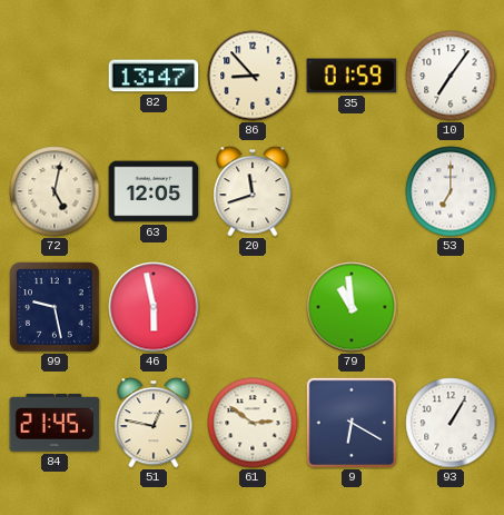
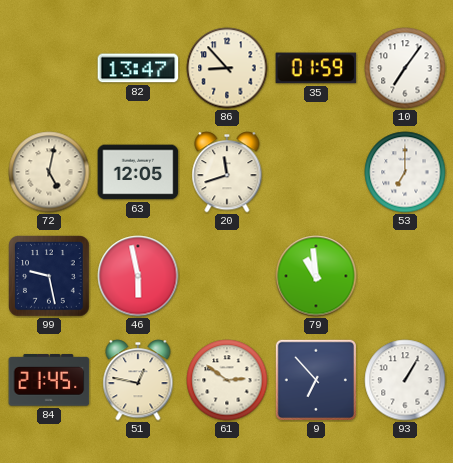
9: 6:20 -> 6:53 (316, 380)
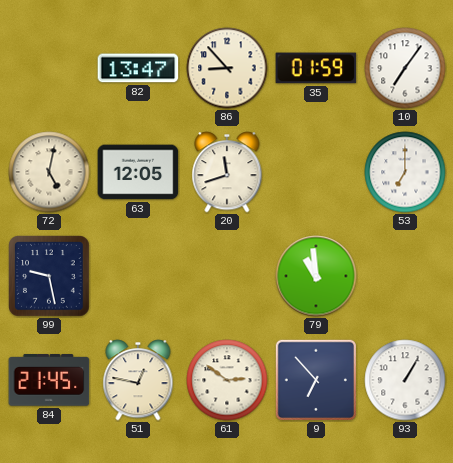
46: 5:58 -> none (138, 276)
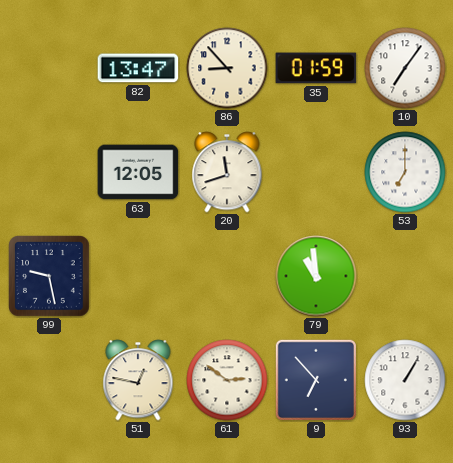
72: 5:02 -> none (49, 172)
84: 21:45 -> none (49, 381)
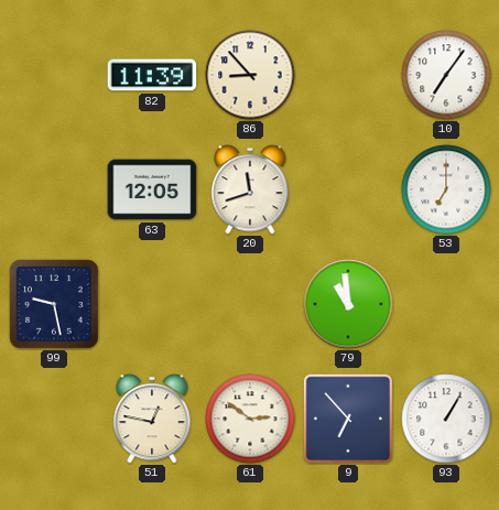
82: 13:47 -> 11:39 (152, 75)
35: 01:59 -> none (316, 68)
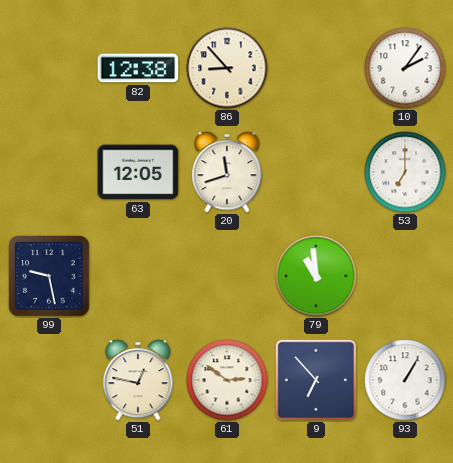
82: 11:39 -> 12:38 (138, 68)
10: 7:06 -> 2:06 (405, 68)
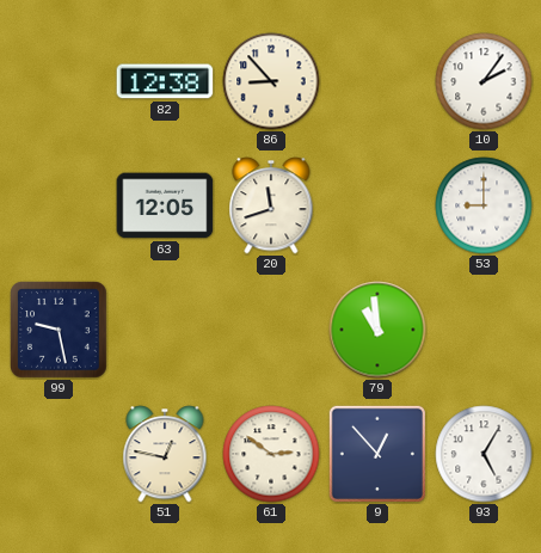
53: 7:00 -> 9:00 (484, 205)
9: 6:53 -> 12:53 (377, 454)
93: 1:05 -> 5:05 (484, 454)
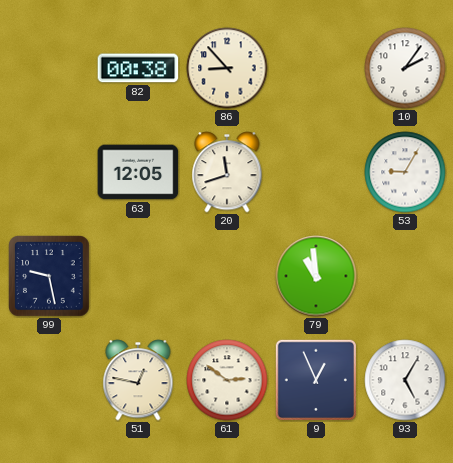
82: 12:38 -> 00:38 (138, 68)
53: 9:00 -> 9:05 (405, 172)
9: 12:53 -> 12:56 (316, 380)
